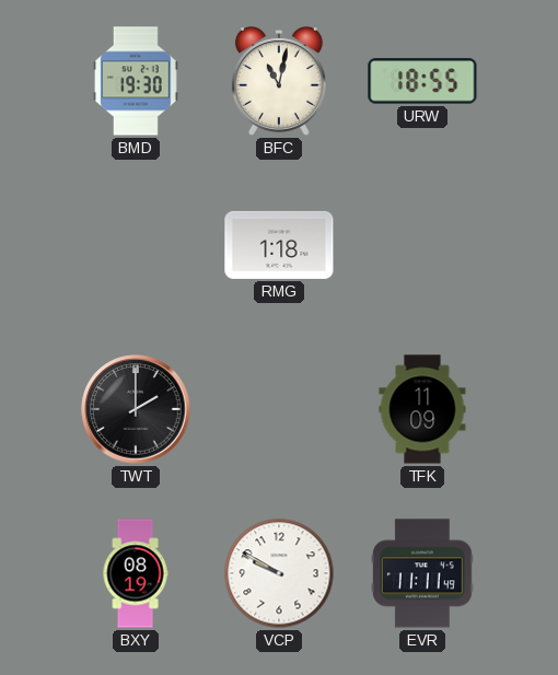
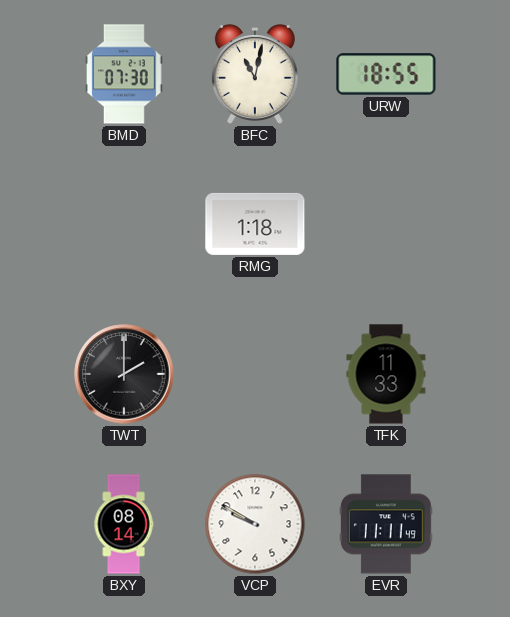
BMD: 19:30 -> 07:30 (125, 74)
TFK: 11:09 -> 11:33 (386, 374)
BXY: 08:19 -> 08:14 (124, 524)
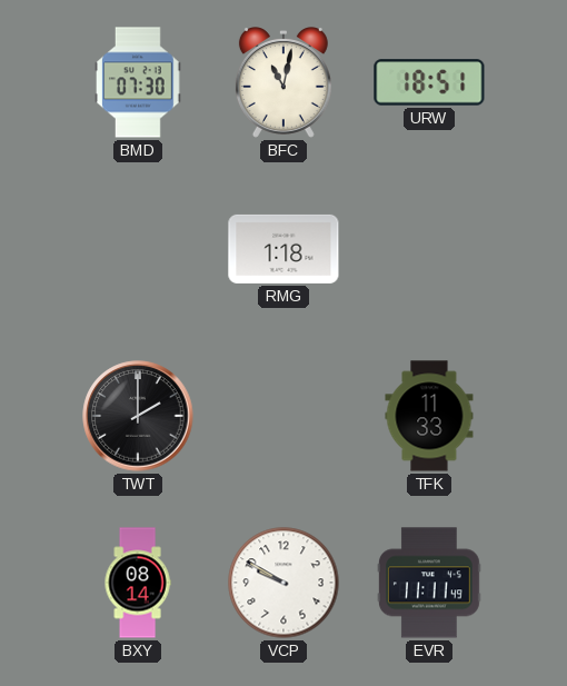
URW: 18:55 -> 18:51 (429, 82)
